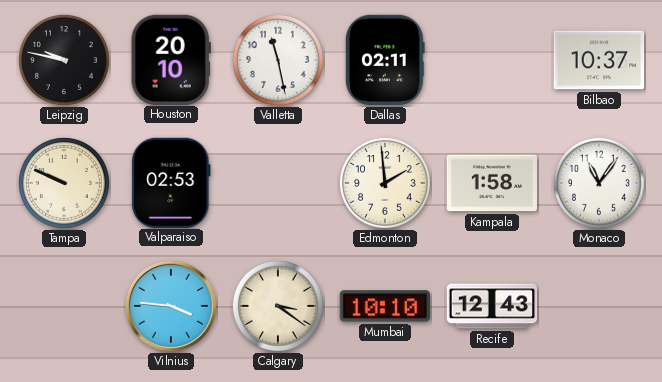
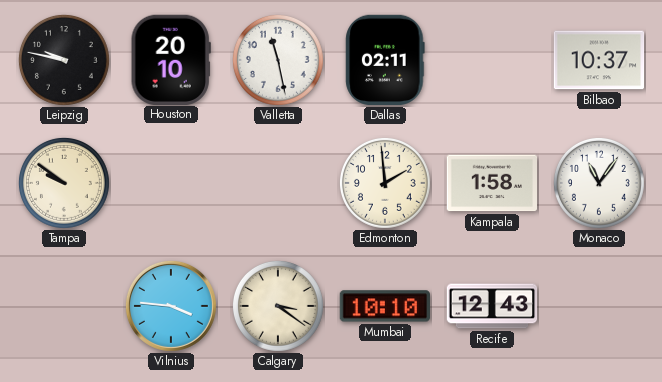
Tampa: 9:49 -> 9:51 (64, 183)
Valparaiso: 02:53 -> none (171, 182)
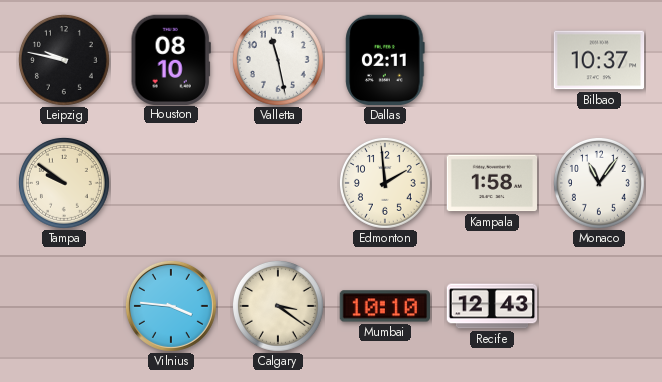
Houston: 20:10 -> 08:10 (171, 59)
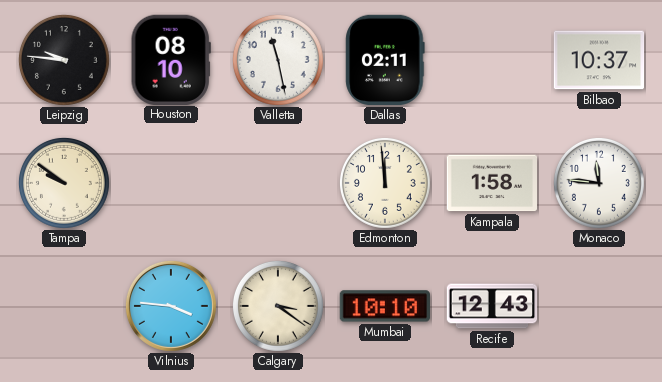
Leipzig: 9:47 -> 9:46 (64, 60)
Edmonton: 1:59 -> 11:59 (385, 183)
Monaco: 11:06 -> 11:46 (599, 183)
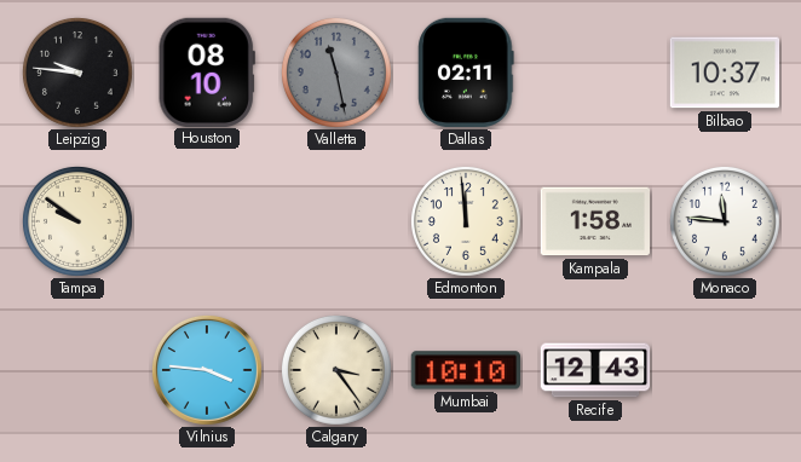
Valletta dial: white -> grey (336, 73)
Calgary: 3:21 -> 3:24 (336, 370)
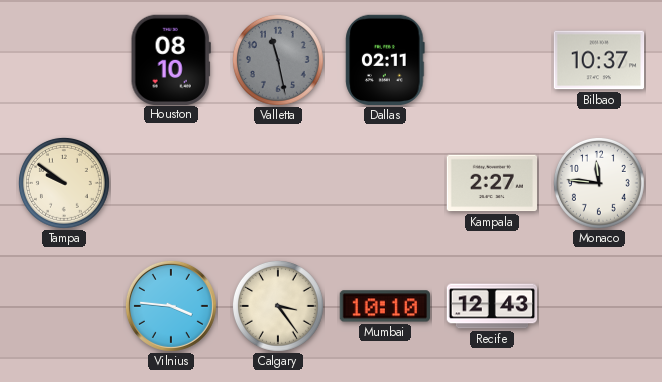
Leipzig: 9:46 -> none (77, 73)
Edmonton: 11:59 -> none (466, 221)
Kampala: 1:58 -> 2:27 (492, 183)
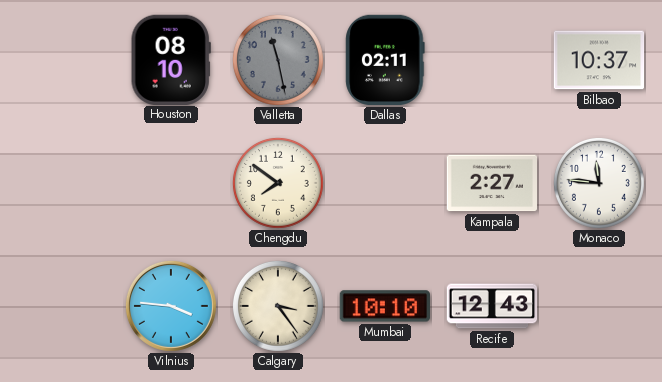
Tampa: 9:51 -> none (64, 183)
Chengdu: none -> 7:51 (278, 183)
